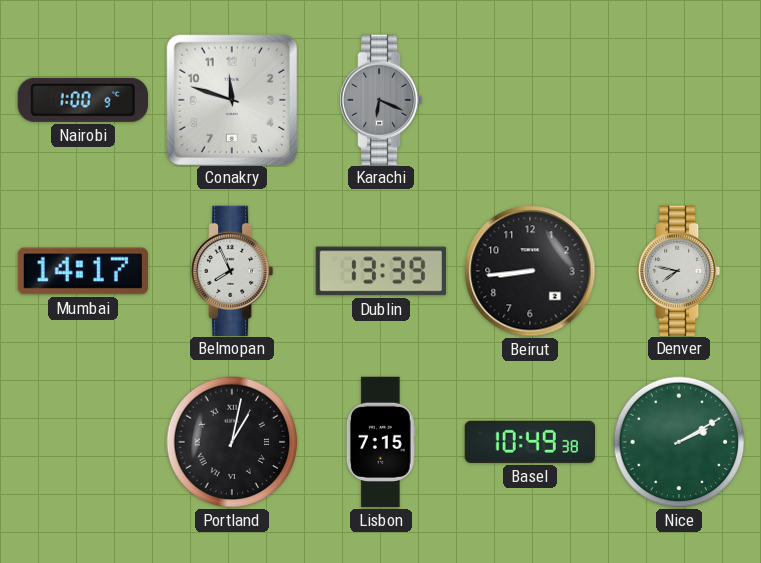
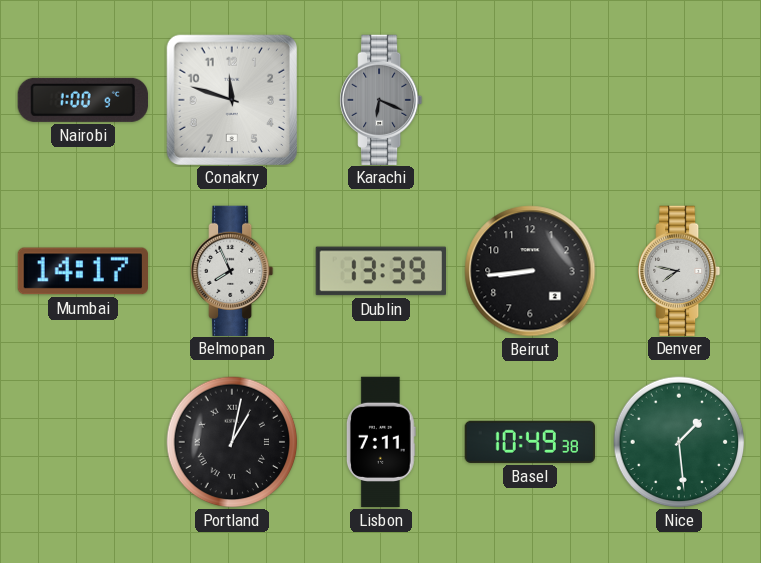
Lisbon: 7:15 -> 7:11 (381, 442)
Nice: 2:10 -> 1:29 (679, 442)
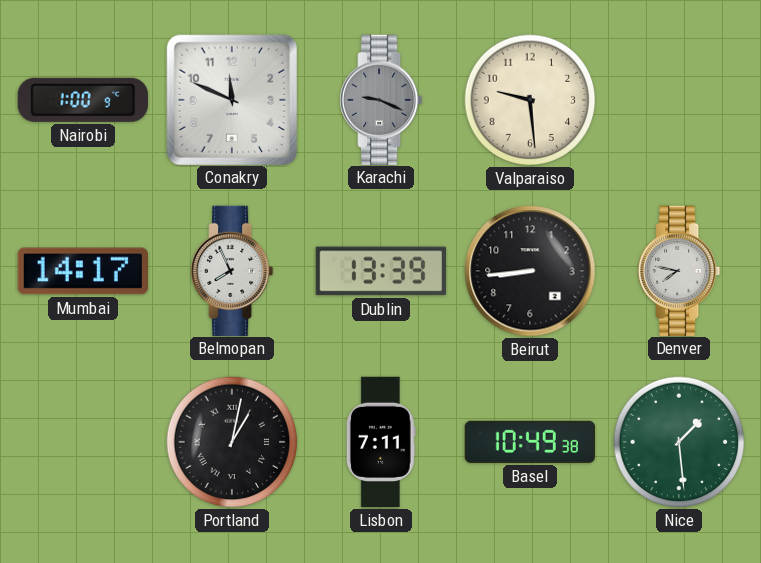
Conakry: 11:48 -> 11:49 (231, 99)
Karachi: 6:19 -> 9:19 (382, 99)
Valparaiso: none -> 9:29 (530, 100)
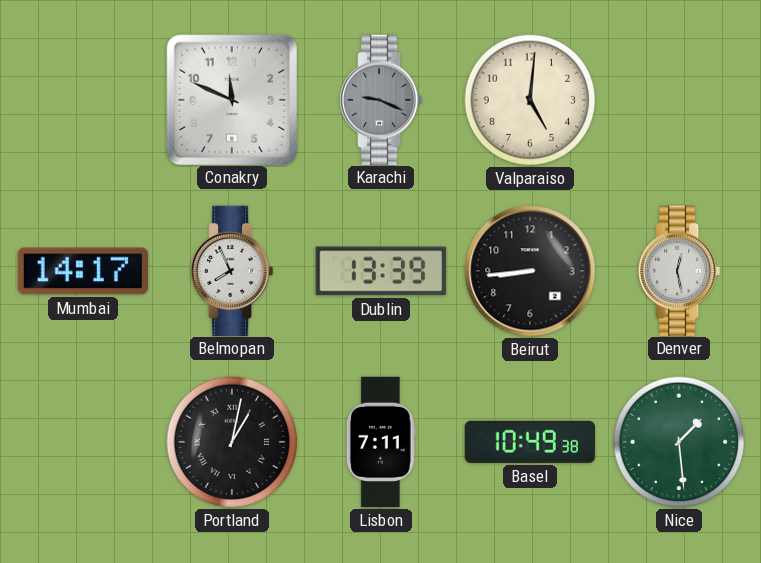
Nairobi: 1:00 -> none (83, 100)
Valparaiso: 9:29 -> 5:01 (530, 100)
Denver: 7:47 -> 12:28 (680, 270)
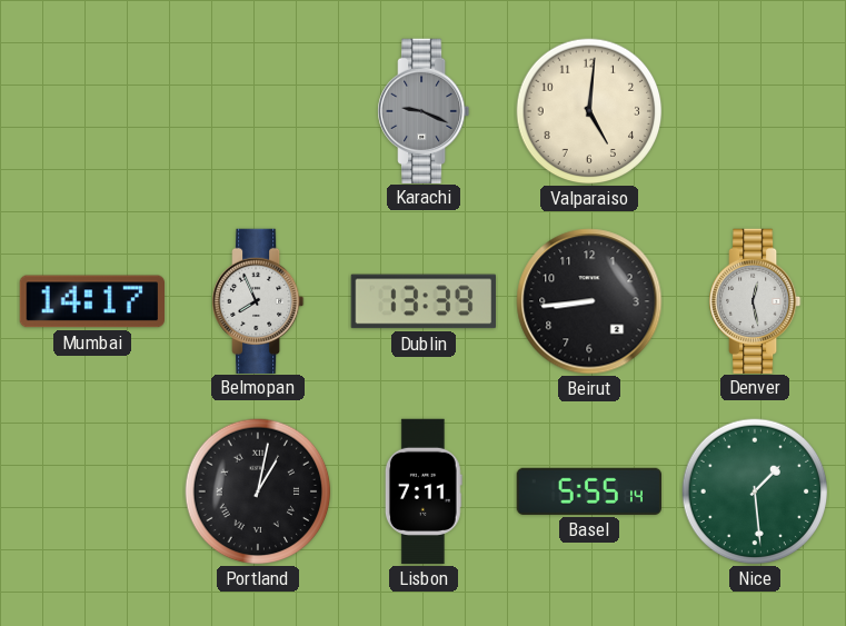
Conakry: 11:49 -> none (231, 99)
Basel: 10:49 -> 5:55 (588, 491)
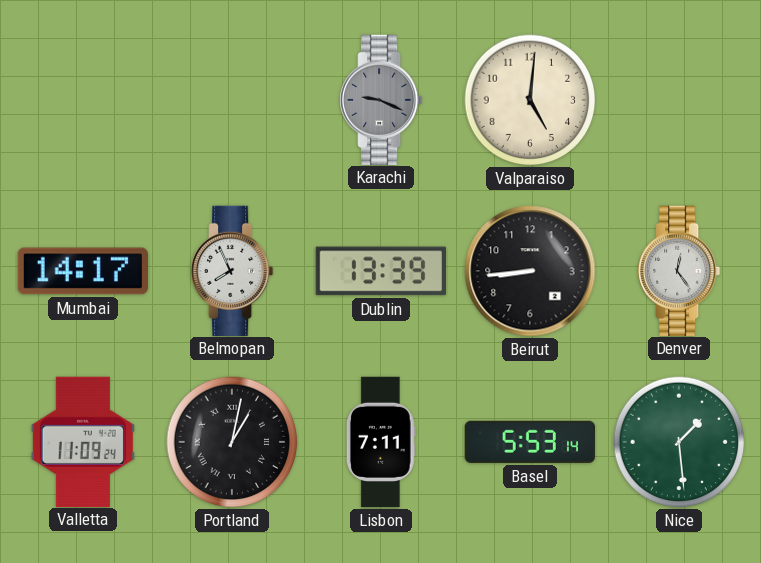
Denver: 12:28 -> 12:24 (680, 270)
Valletta: none -> 11:09 (83, 441)
Basel: 5:55 -> 5:53 (529, 442)
